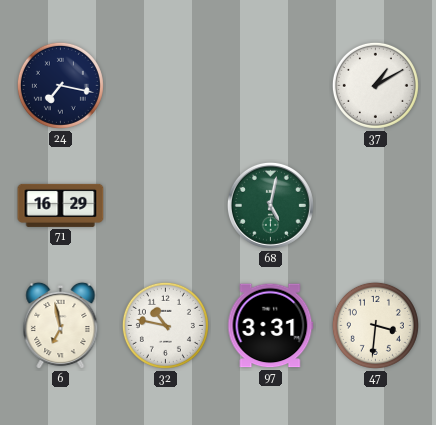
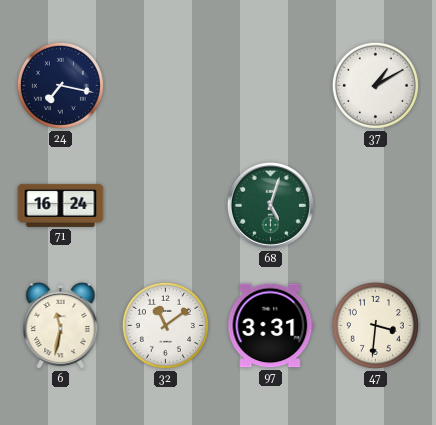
71: 16:29 -> 16:24 (61, 205)
68: 5:02 -> 5:03 (270, 205)
6: 6:58 -> 11:32 (61, 326)
32: 10:47 -> 11:09 (165, 325)
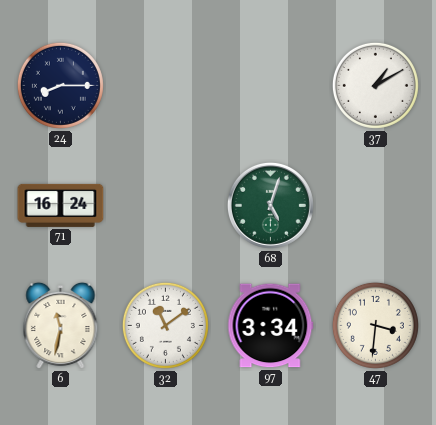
24: 7:17 -> 8:15 (60, 85)
97: 3:31 -> 3:34 (271, 326)
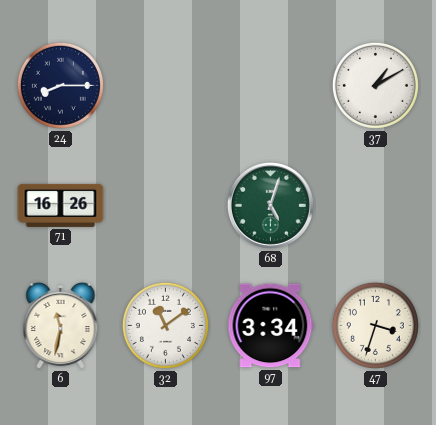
71: 16:24 -> 16:26 (61, 205)
47: 3:31 -> 3:33 (375, 325)
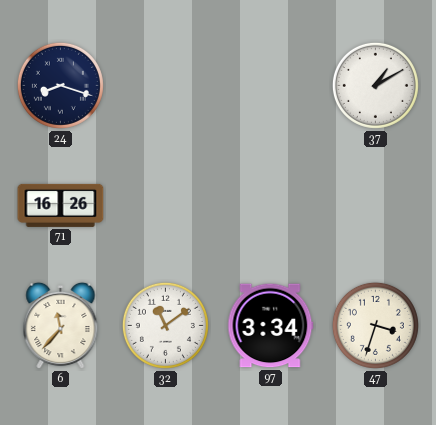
24: 8:15 -> 8:18 (60, 85)
68: 5:03 -> none (270, 205)
6: 11:32 -> 11:37 (61, 326)
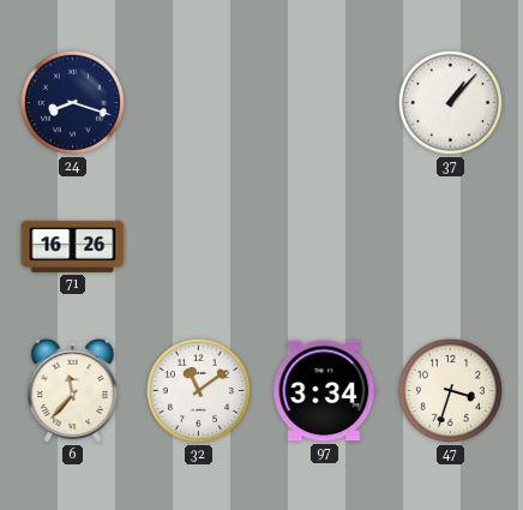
37: 1:10 -> 1:07 (450, 102)
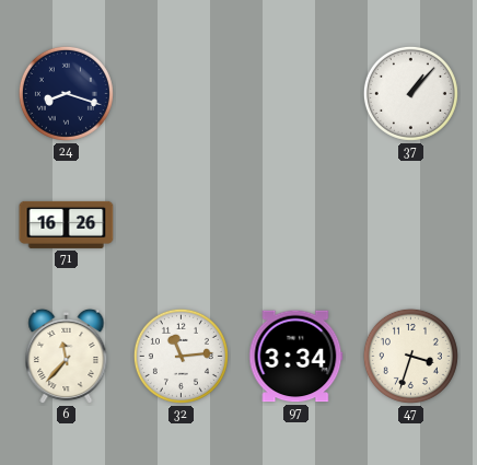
32: 11:09 -> 11:14 (181, 356)
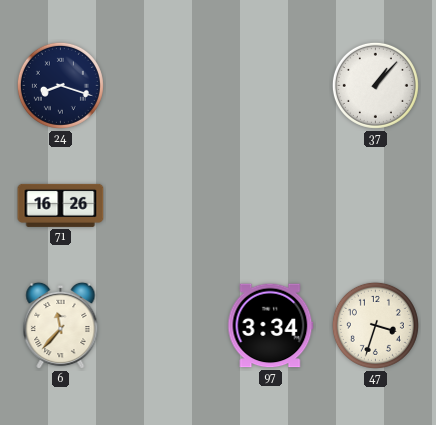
32: 11:14 -> none (181, 356)
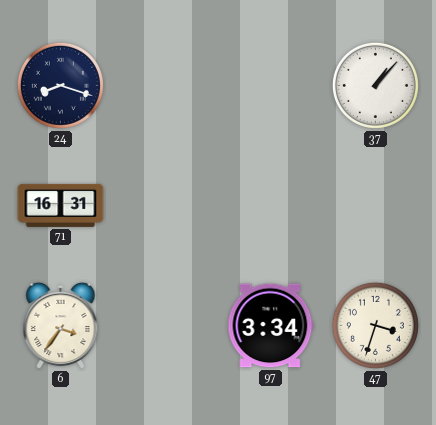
71: 16:26 -> 16:31 (61, 205)
6: 11:37 -> 3:36 (61, 326)
